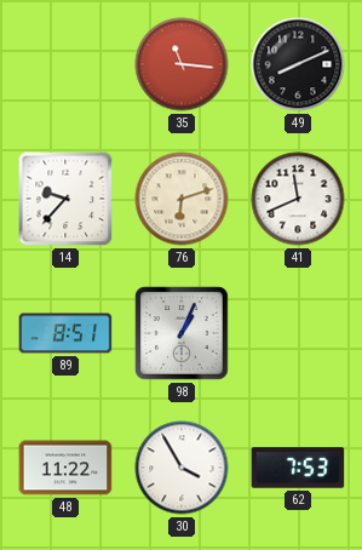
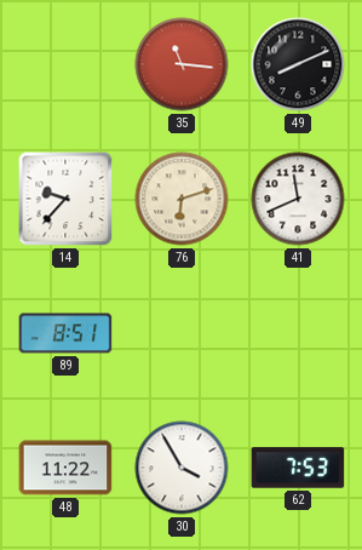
98: 1:04 -> none (182, 333)
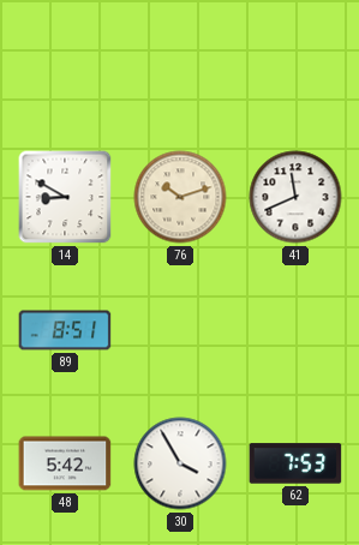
35: 11:16 -> none (182, 64)
49: 8:11 -> none (298, 64)
14: 9:37 -> 8:50 (65, 197)
76: 6:12 -> 10:12 (180, 197)
48: 11:22 -> 5:42 (65, 463)
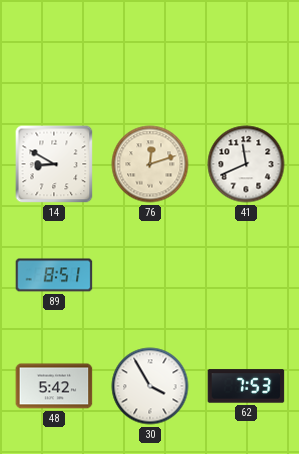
76: 10:12 -> 12:12 (150, 164)
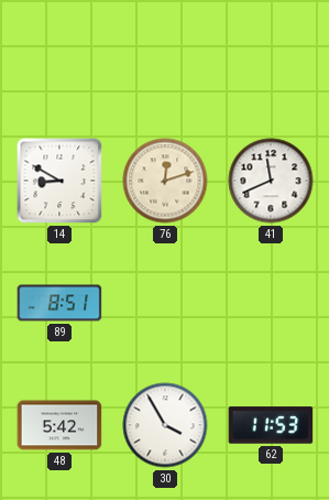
62: 7:53 -> 11:53 (271, 425)
